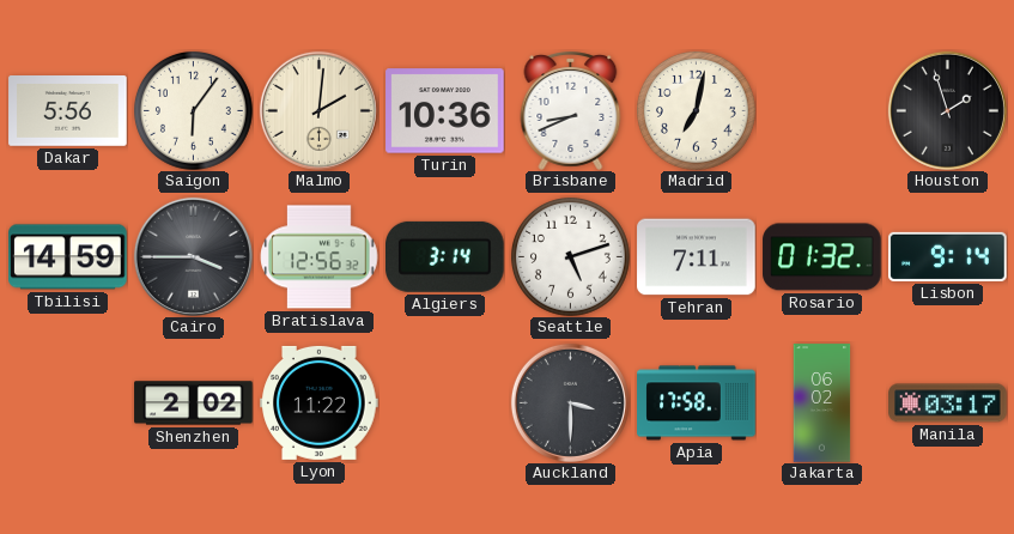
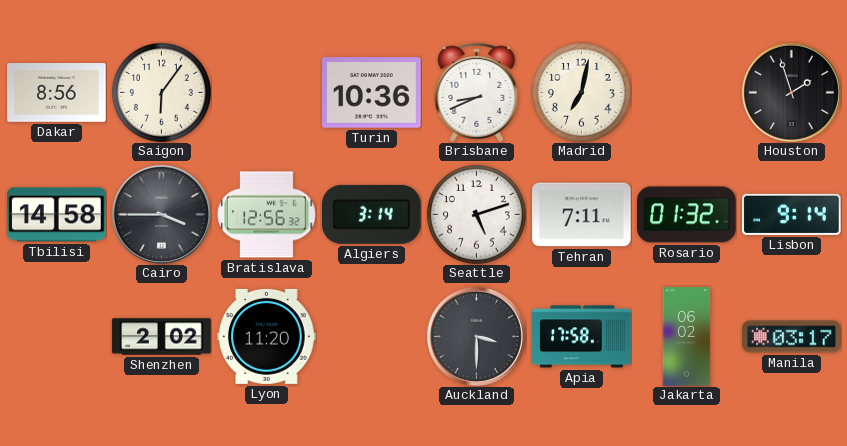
Dakar: 5:56 -> 8:56 (57, 93)
Malmo: 2:01 -> none (318, 110)
Tbilisi: 14:59 -> 14:58 (57, 215)
Lyon: 11:22 -> 11:20 (267, 336)
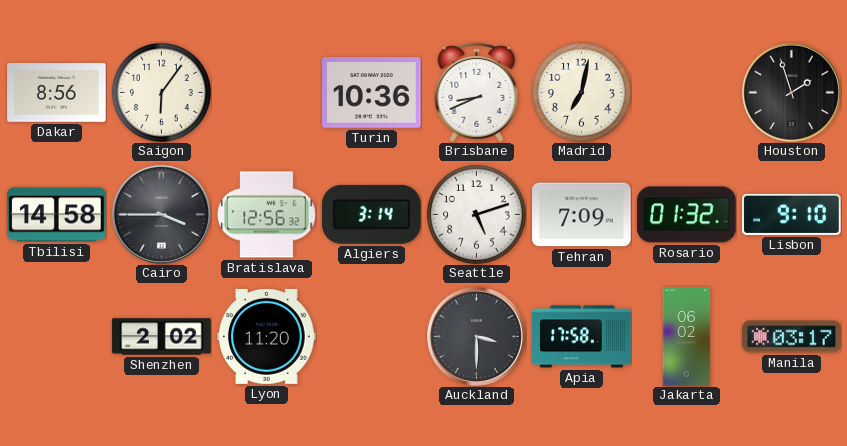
Tehran: 7:11 -> 7:09 (582, 215)
Lisbon: 9:14 -> 9:10 (792, 214)
